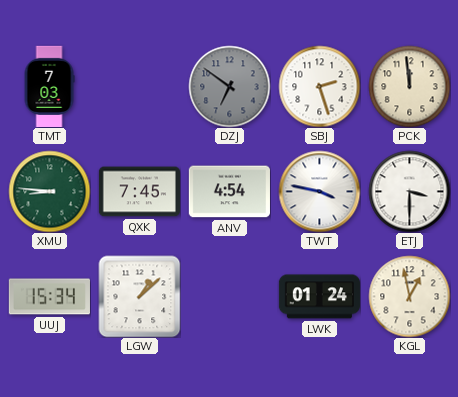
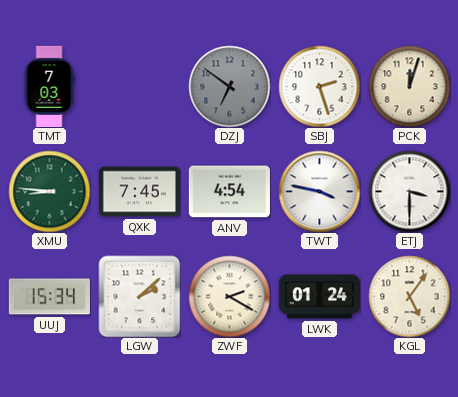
PCK: 11:59 -> 12:03 (409, 86)
LGW: 1:08 -> 2:08 (139, 296)
ZWF: none -> 2:20 (229, 296)
KGL: 12:58 -> 5:06 (409, 296)
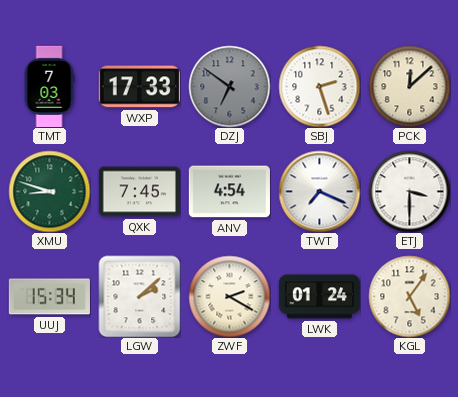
WXP: none -> 17:33 (139, 87)
PCK: 12:03 -> 12:08 (409, 86)
XMU: 8:46 -> 8:48 (49, 191)
TWT: 3:47 -> 7:19 (319, 191)
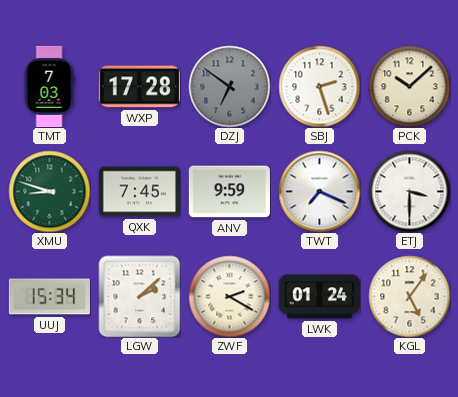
WXP: 17:33 -> 17:28 (139, 87)
PCK: 12:08 -> 10:08 (409, 86)
ANV: 4:54 -> 9:59 (229, 192)
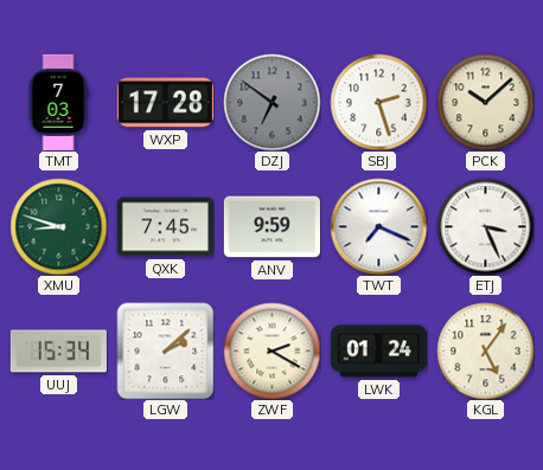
ETJ: 3:30 -> 3:26 (485, 226)
